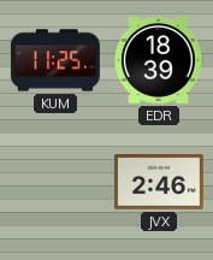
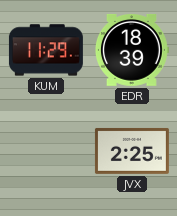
KUM: 11:25 -> 11:29 (46, 50)
JVX: 2:46 -> 2:25 (132, 151)
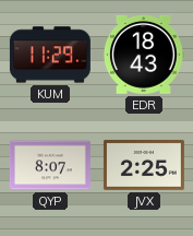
EDR: 18:39 -> 18:43 (144, 55)
QYP: none -> 8:07 (50, 165)
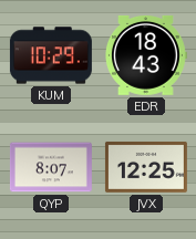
KUM: 11:29 -> 10:29 (51, 55)
JVX: 2:25 -> 12:25 (146, 167)
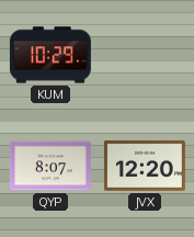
EDR: 18:43 -> none (146, 55)
JVX: 12:25 -> 12:20 (145, 166)
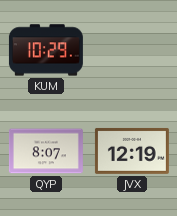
JVX: 12:20 -> 12:19 (132, 151)
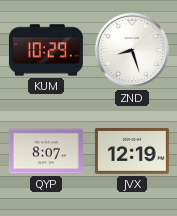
ZND: none -> 8:27 (132, 50)
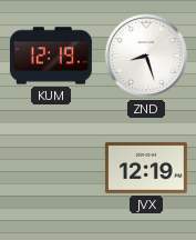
KUM: 10:29 -> 12:19 (51, 56)
QYP: 8:07 -> none (46, 151)
